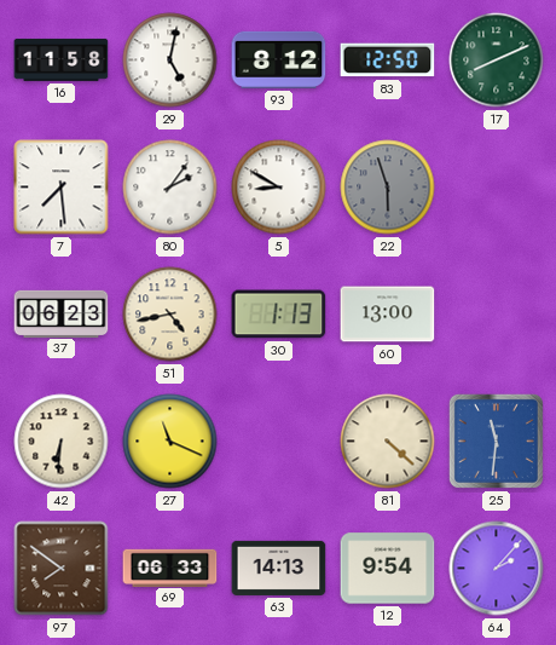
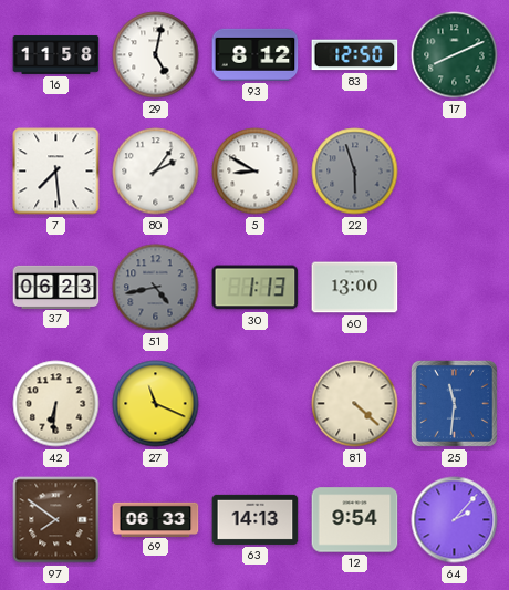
51 dial: cream -> grey (156, 288)
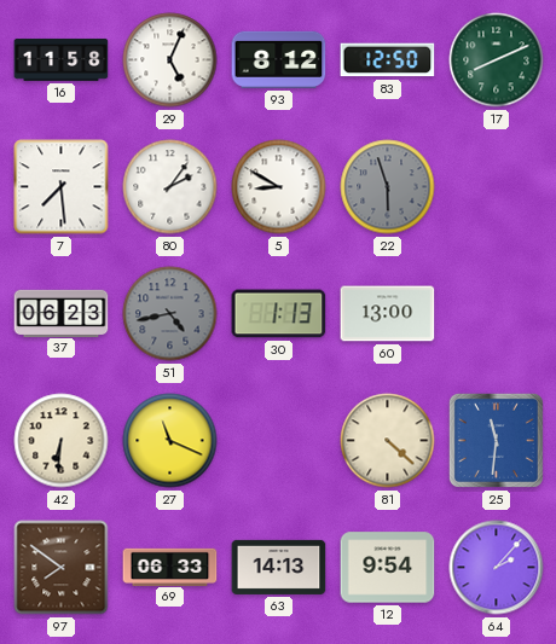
29: 5:02 -> 5:04 (170, 60)
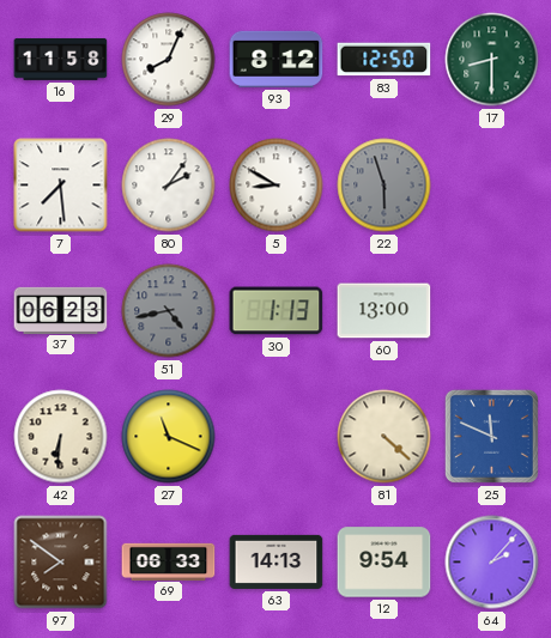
29: 5:04 -> 8:04 (169, 60)
17: 8:11 -> 8:30 (492, 60)
25: 11:31 -> 11:49 (491, 436)
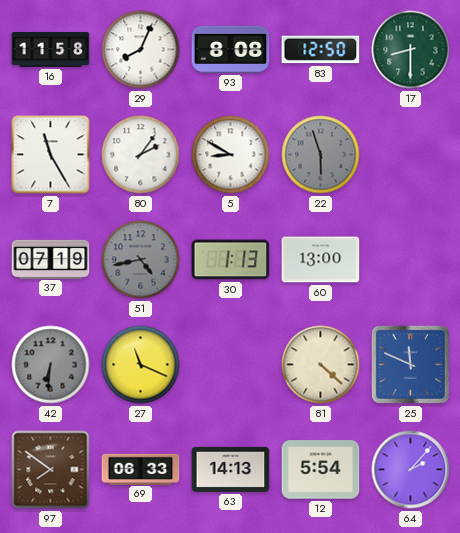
93: 8:12 -> 8:08 (231, 49)
7: 7:29 -> 11:25 (51, 155)
37: 06:23 -> 07:19 (51, 259)
42 dial: cream -> grey (51, 365)
12: 9:54 -> 5:54 (321, 470)
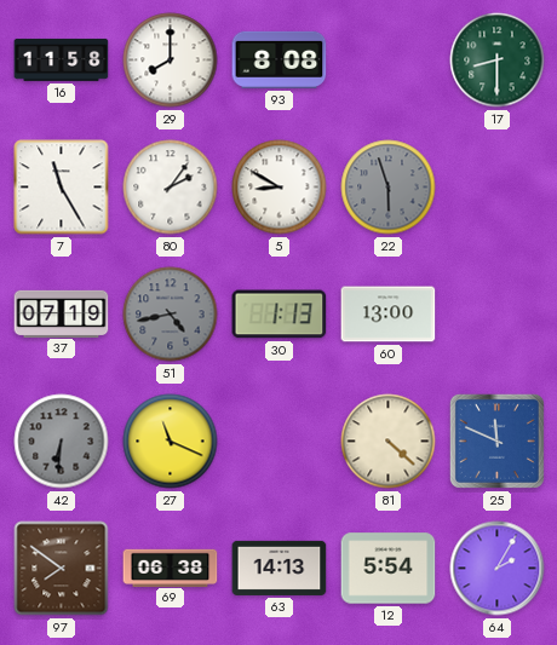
29: 8:04 -> 8:00 (171, 61)
83: 12:50 -> none (321, 50)
69: 06:33 -> 06:38 (171, 568)
64: 2:07 -> 2:05 (498, 569)
